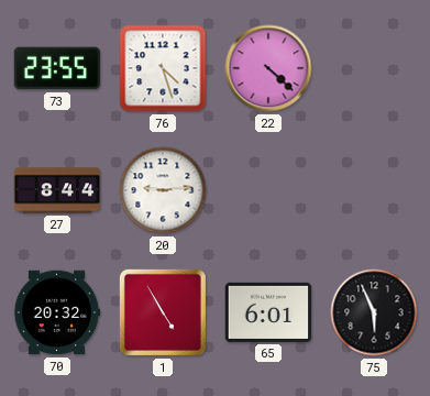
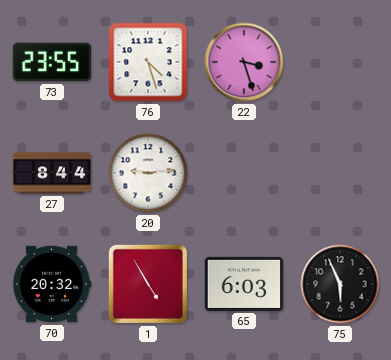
22: 4:22 -> 3:27 (244, 62)
65: 6:01 -> 6:03 (244, 284)
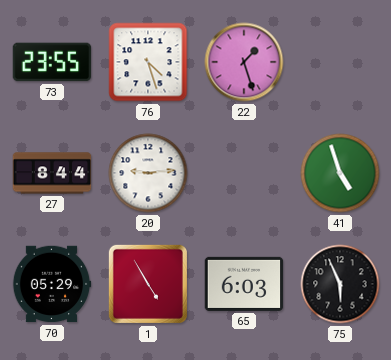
22: 3:27 -> 1:27 (244, 62)
41: none -> 4:57 (340, 173)
70: 20:32 -> 05:29 (52, 284)
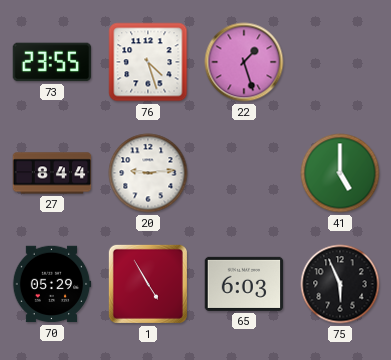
41: 4:57 -> 5:00 (340, 173)
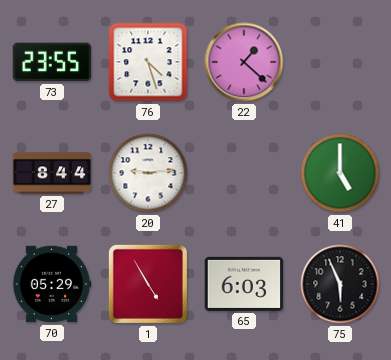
22: 1:27 -> 1:22 (244, 62)
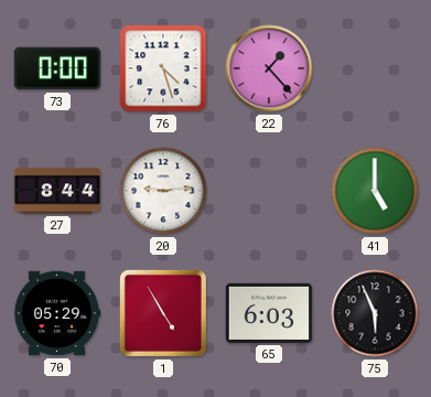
73: 23:55 -> 0:00 (57, 68)
22: 1:22 -> 1:23 (269, 68)
